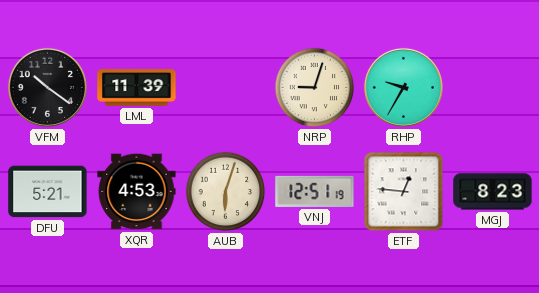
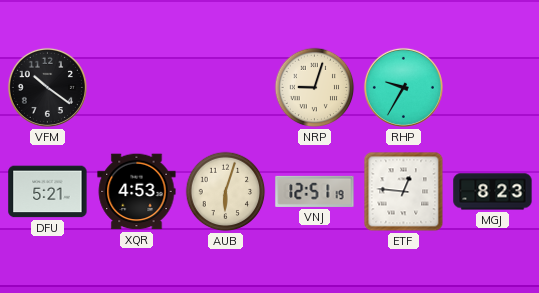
LML: 11:39 -> none (137, 88)
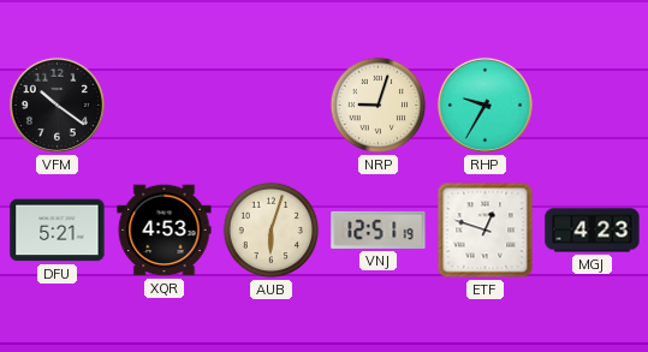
ETF: 12:46 -> 12:48 (486, 231)
MGJ: 8:23 -> 4:23 (593, 231)
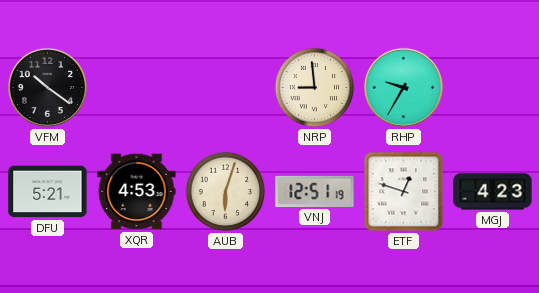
NRP: 9:03 -> 8:59 (315, 88)
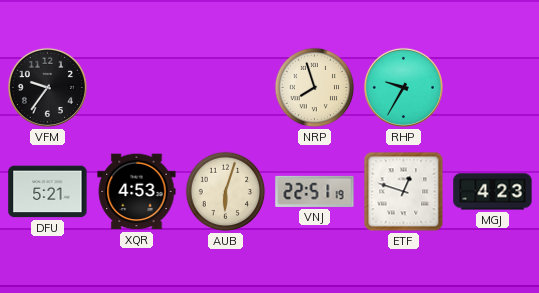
VFM: 10:21 -> 9:36 (47, 87)
NRP: 8:59 -> 7:57 (315, 88)
VNJ: 12:51 -> 22:51 (315, 191)
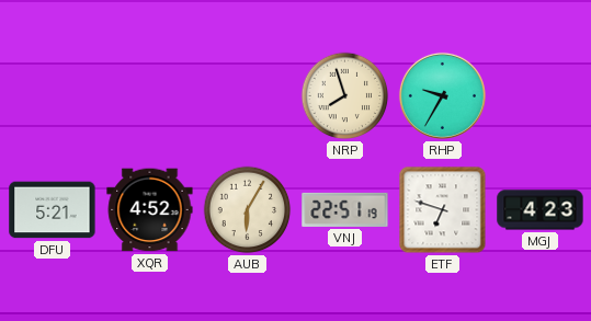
VFM: 9:36 -> none (47, 87)
XQR: 4:53 -> 4:52 (150, 210)
AUB: 6:03 -> 6:05 (248, 210)
ETF: 12:48 -> 6:48 (443, 210)
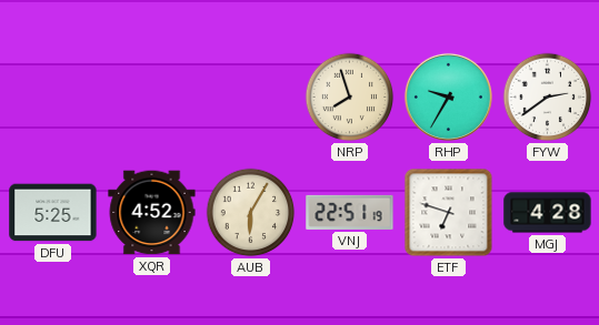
FYW: none -> 2:39 (548, 98)
DFU: 5:21 -> 5:25 (53, 213)
MGJ: 4:23 -> 4:28 (548, 213)
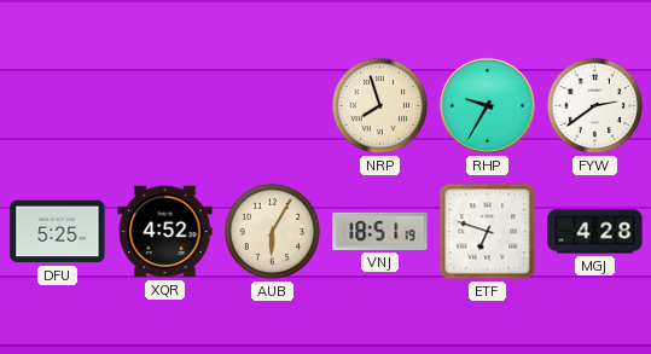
VNJ: 22:51 -> 18:51 (380, 231)
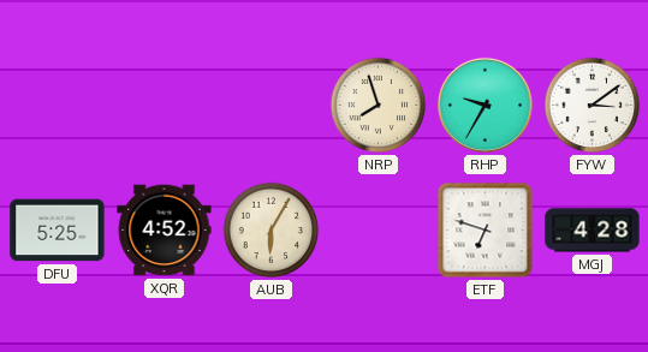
FYW: 2:39 -> 3:09 (593, 106)
VNJ: 18:51 -> none (380, 231)
